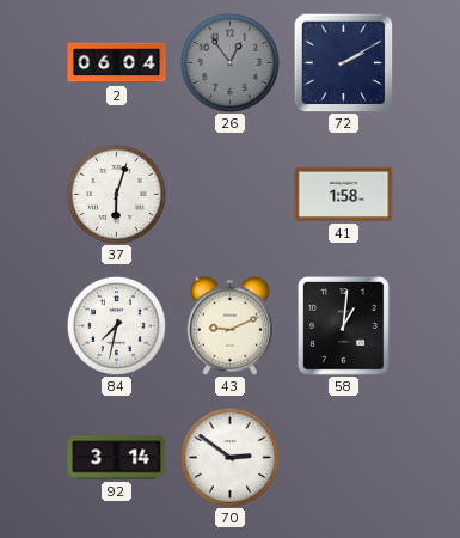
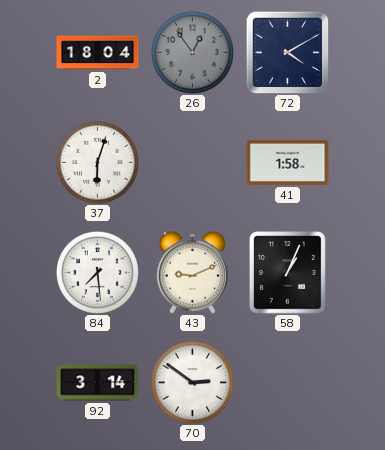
2: 06:04 -> 18:04 (98, 53)
72: 2:10 -> 4:10 (287, 52)
84: 7:32 -> 7:29 (97, 272)
58: 1:01 -> 1:04 (288, 273)
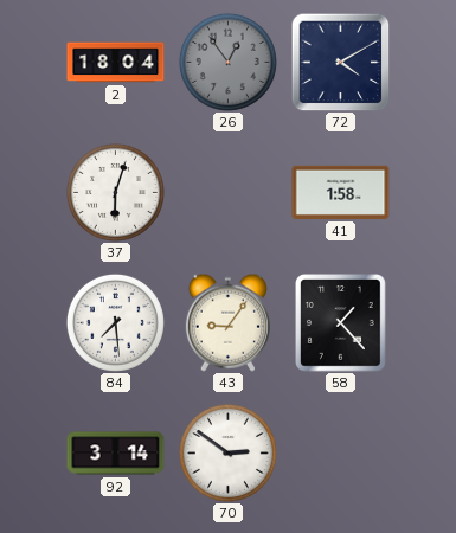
43: 9:11 -> 9:06 (227, 322)
58: 1:04 -> 1:23 (341, 323)
